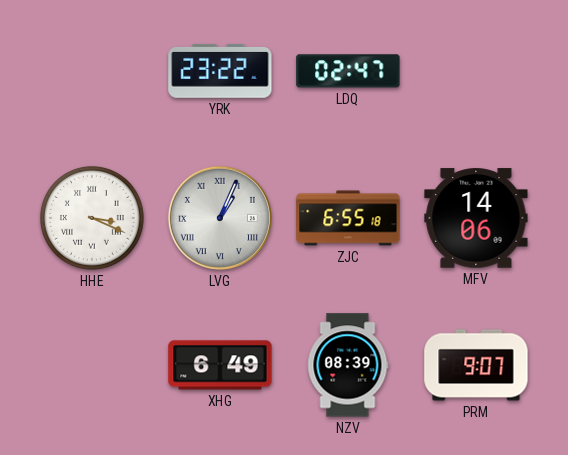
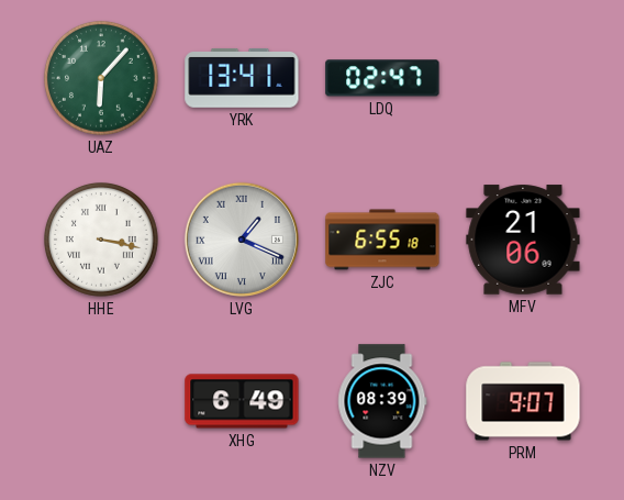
UAZ: none -> 6:07 (101, 78)
YRK: 23:22 -> 13:41 (242, 79)
HHE: 3:19 -> 3:17 (101, 240)
LVG: 1:04 -> 1:19 (242, 240)
MFV: 14:06 -> 21:06 (523, 240)
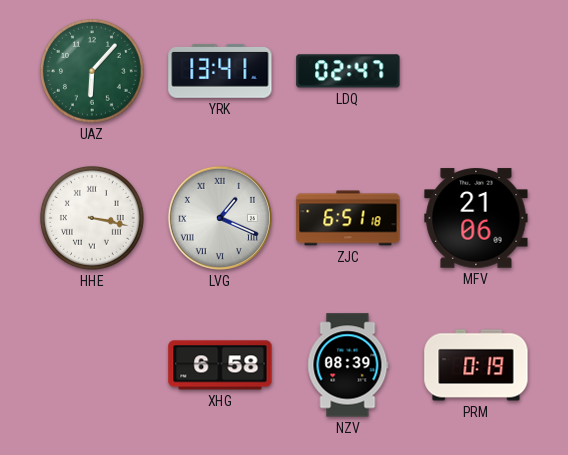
ZJC: 6:55 -> 6:51 (348, 218)
XHG: 6:49 -> 6:58 (220, 365)
PRM: 9:07 -> 0:19 (476, 365)
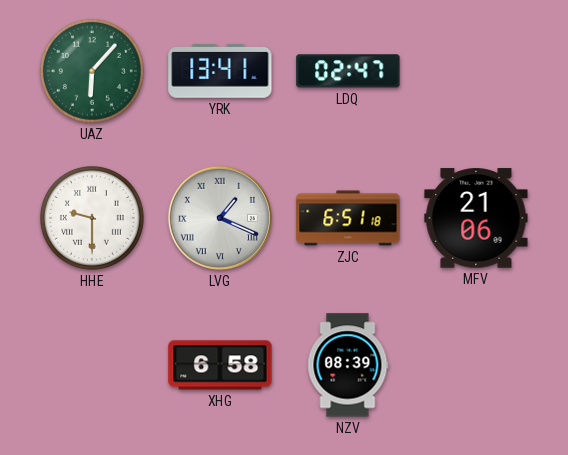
HHE: 3:17 -> 9:30 (92, 218)
PRM: 0:19 -> none (476, 365)
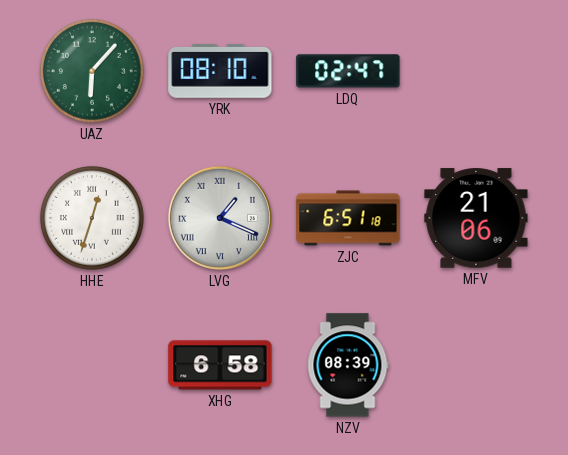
YRK: 13:41 -> 08:10 (220, 72)
HHE: 9:30 -> 12:33 (92, 218)
